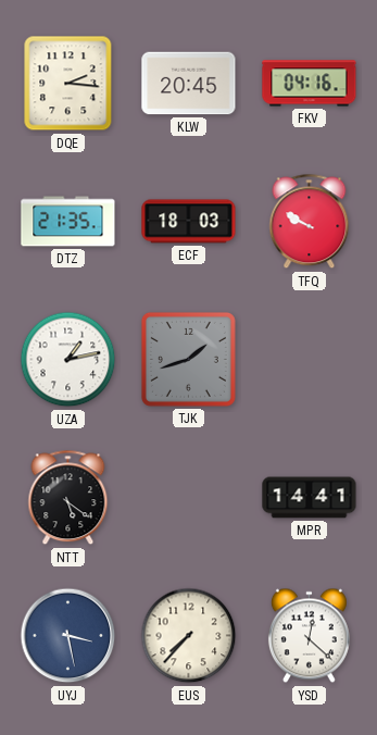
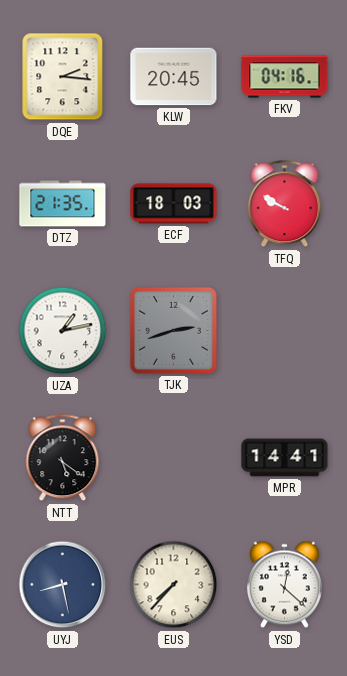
TJK: 1:42 -> 2:42 (173, 330)
UYJ: 3:28 -> 8:28 (63, 585)
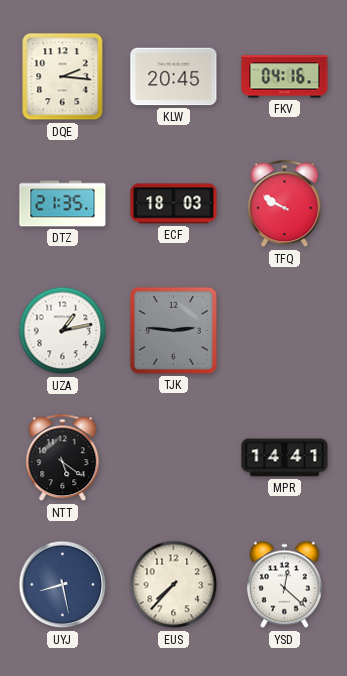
TJK: 2:42 -> 2:46 (173, 330)
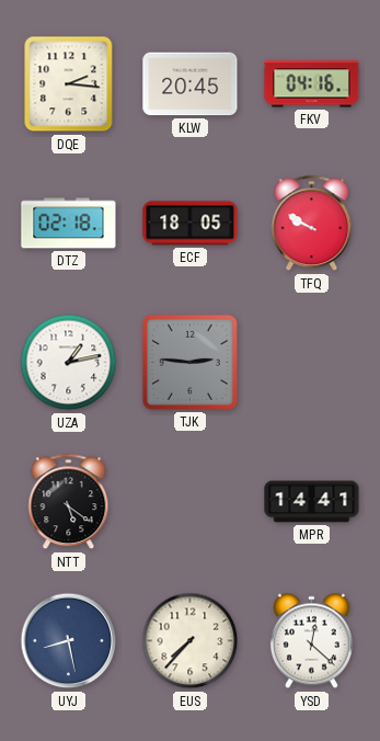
DTZ: 21:35 -> 02:18 (69, 224)
ECF: 18:03 -> 18:05 (191, 224)
